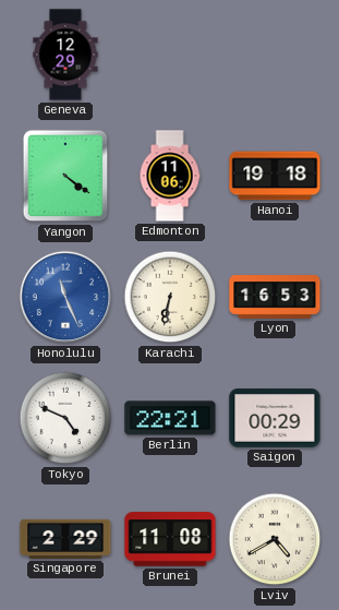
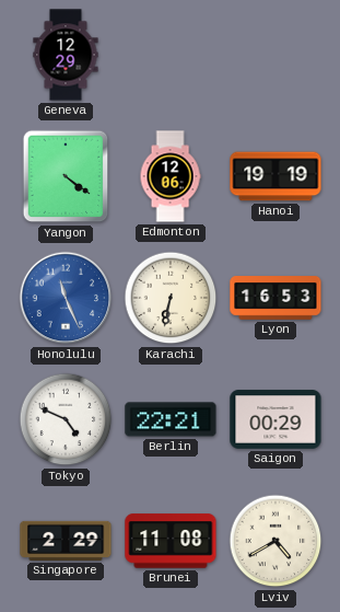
Edmonton: 11:06 -> 12:06 (171, 176)
Hanoi: 19:18 -> 19:19 (275, 176)
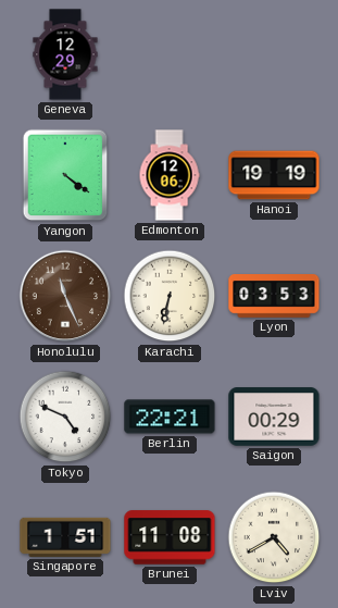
Honolulu dial: blue -> brown (65, 296)
Lyon: 16:53 -> 03:53 (274, 297)
Singapore: 2:29 -> 1:51 (65, 537)
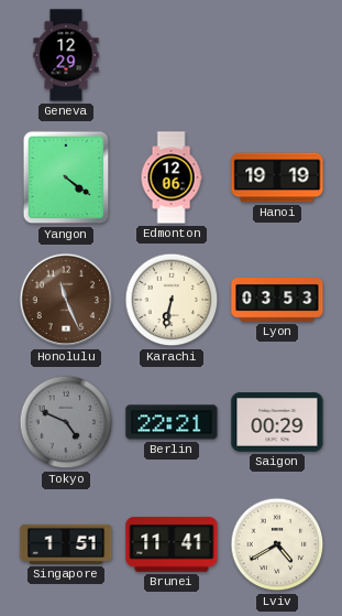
Tokyo dial: white -> grey (66, 422)
Brunei: 11:08 -> 11:41 (172, 544)
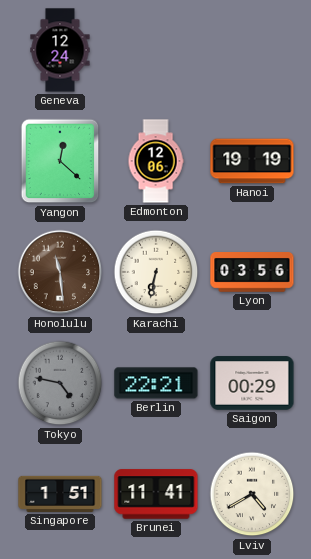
Geneva: 12:29 -> 12:24 (60, 50)
Yangon: 4:21 -> 12:22 (60, 161)
Honolulu: 11:26 -> 11:29 (60, 272)
Lyon: 03:53 -> 03:56 (252, 273)
Tokyo: 4:49 -> 4:47 (60, 383)
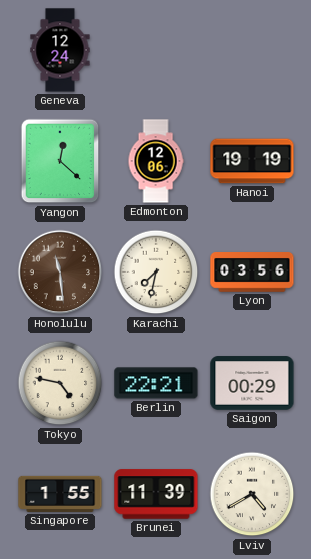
Karachi: 6:32 -> 7:32 (156, 272)
Tokyo dial: grey -> cream (60, 383)
Singapore: 1:51 -> 1:55 (60, 494)
Brunei: 11:41 -> 11:39 (156, 494)
